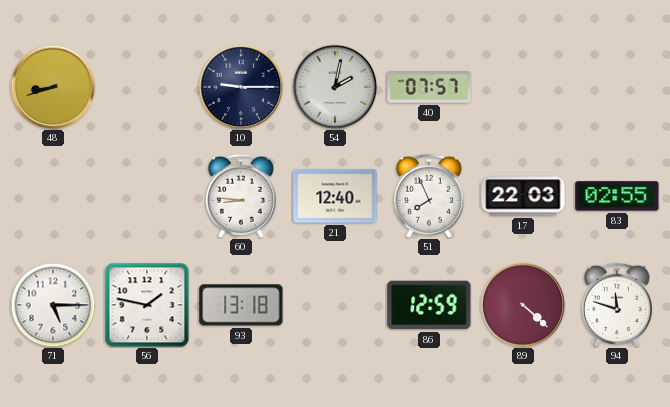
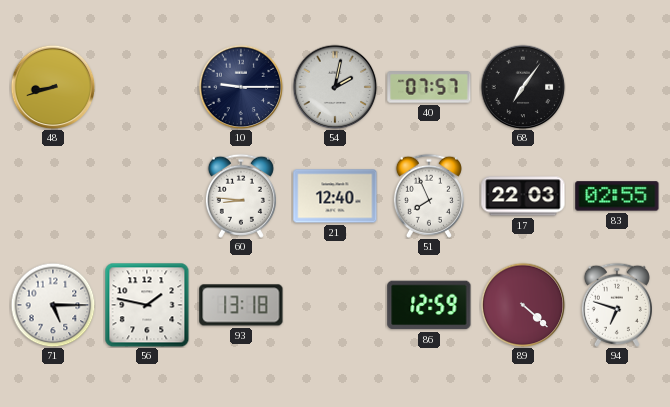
68: none -> 7:06 (523, 87)
94: 11:48 -> 6:48 (617, 305)
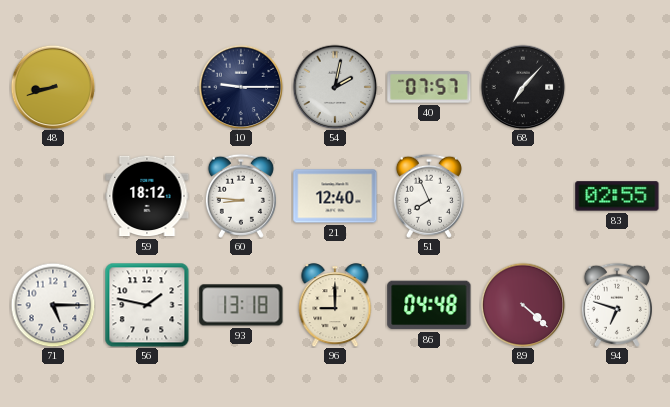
68: 7:06 -> 7:07 (523, 87)
59: none -> 18:12 (147, 196)
17: 22:03 -> none (523, 196)
96: none -> 9:00 (335, 305)
86: 12:59 -> 04:48 (429, 305)
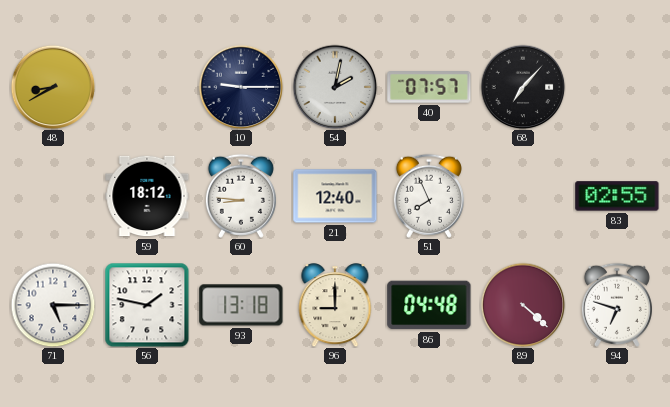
48: 8:42 -> 8:40 (53, 87)
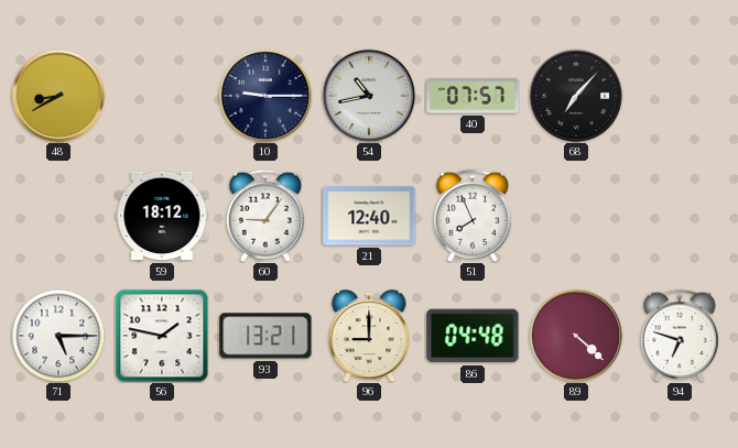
54: 2:02 -> 10:43 (369, 96)
60: 8:46 -> 9:06 (265, 216)
83: 02:55 -> none (617, 196)
93: 13:18 -> 13:21 (265, 336)
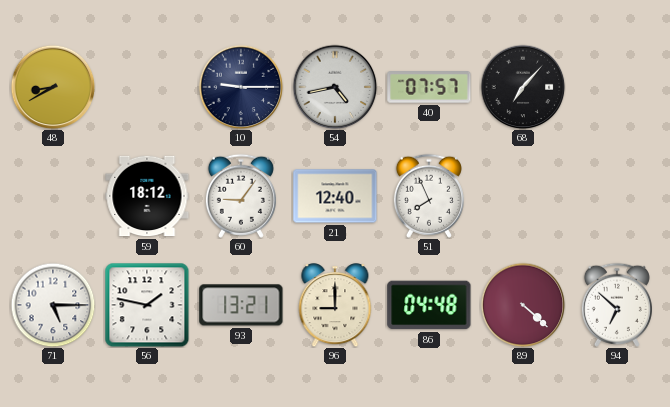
54: 10:43 -> 4:43 (335, 87)
94: 6:48 -> 6:52 (617, 305)
